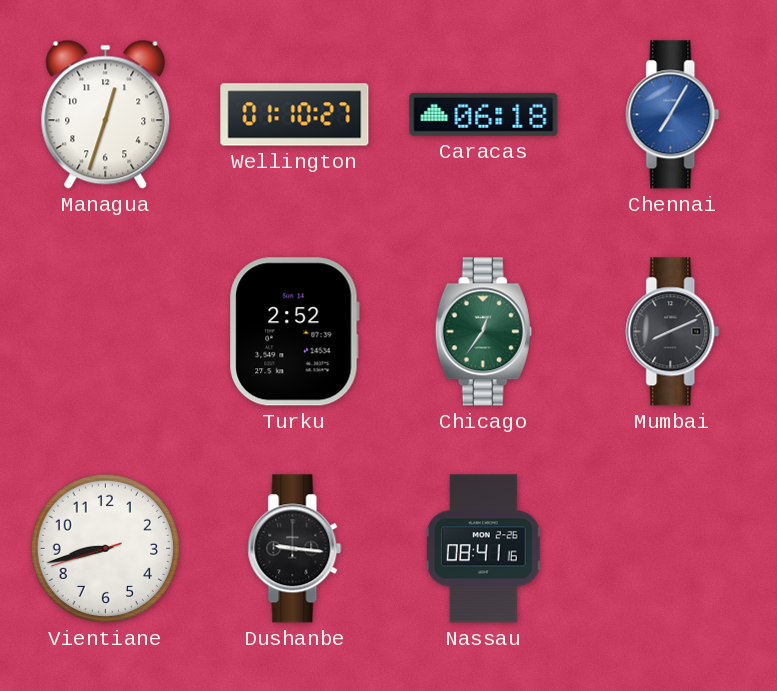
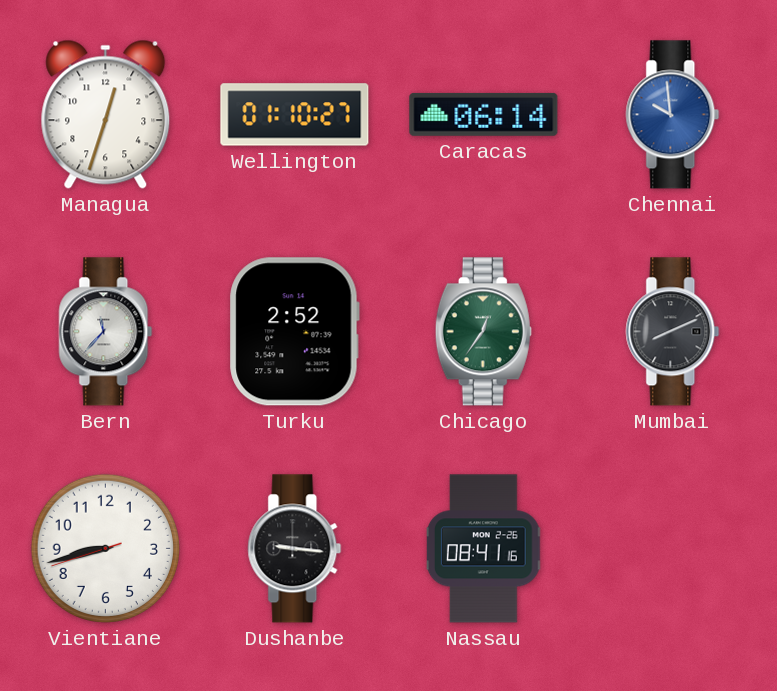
Caracas: 06:18 -> 06:14 (484, 114)
Chennai: 7:05 -> 9:59 (673, 115)
Bern: none -> 11:37 (106, 332)
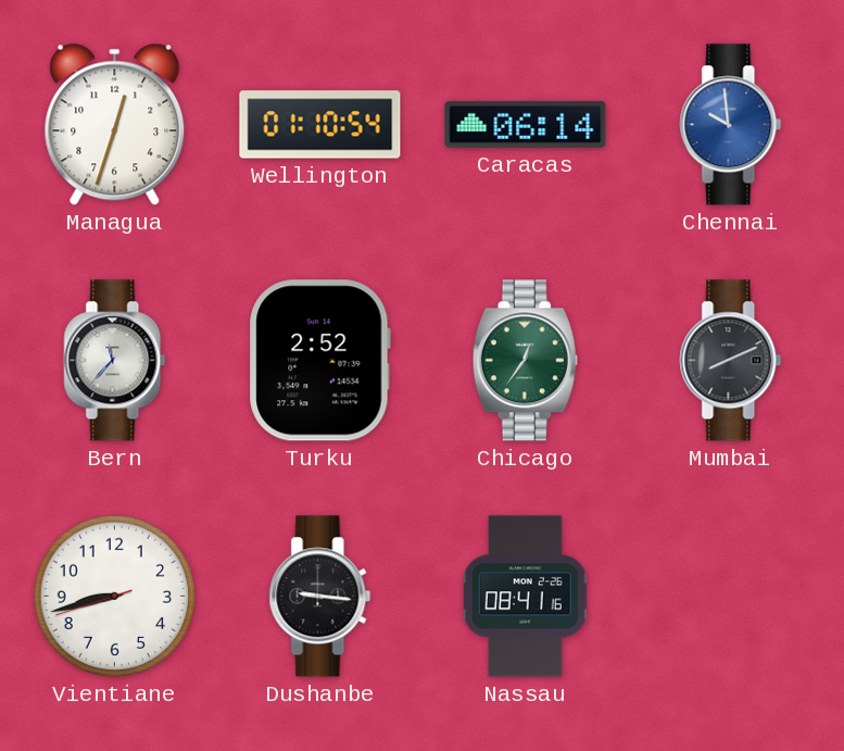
Wellington: 01:10:27 -> 01:10:54 (320, 125)
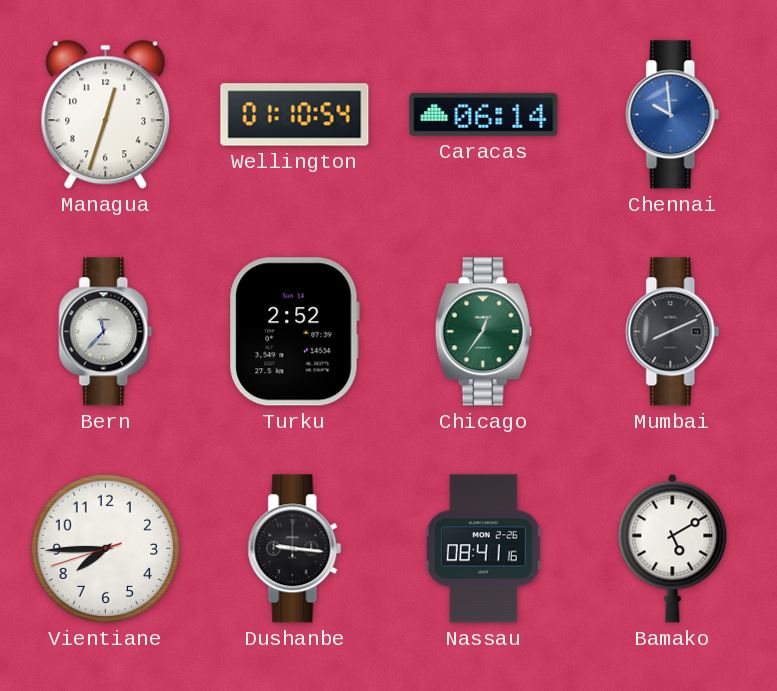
Vientiane: 8:42 -> 7:44 (105, 548)
Bamako: none -> 5:10 (673, 548)
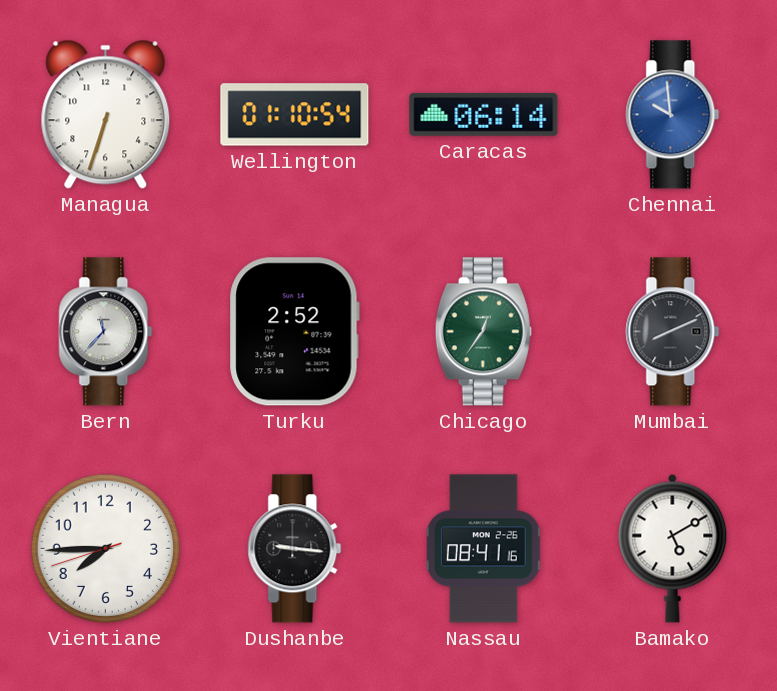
Managua: 12:33 -> 6:33 (106, 114)
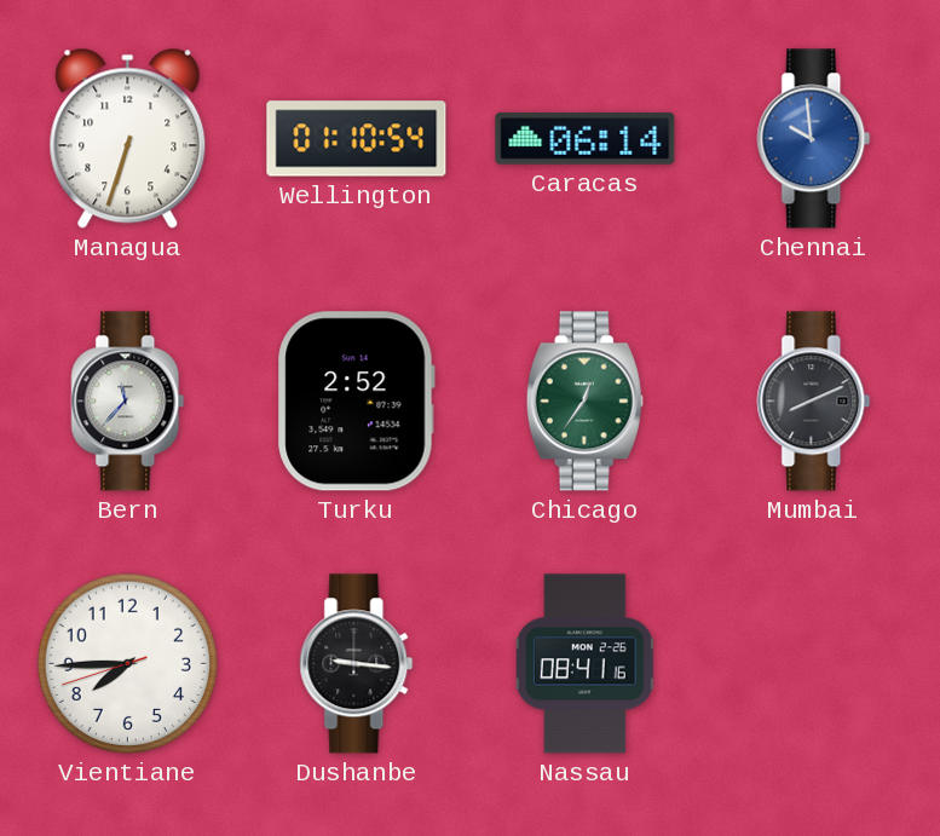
Bamako: 5:10 -> none (673, 548)
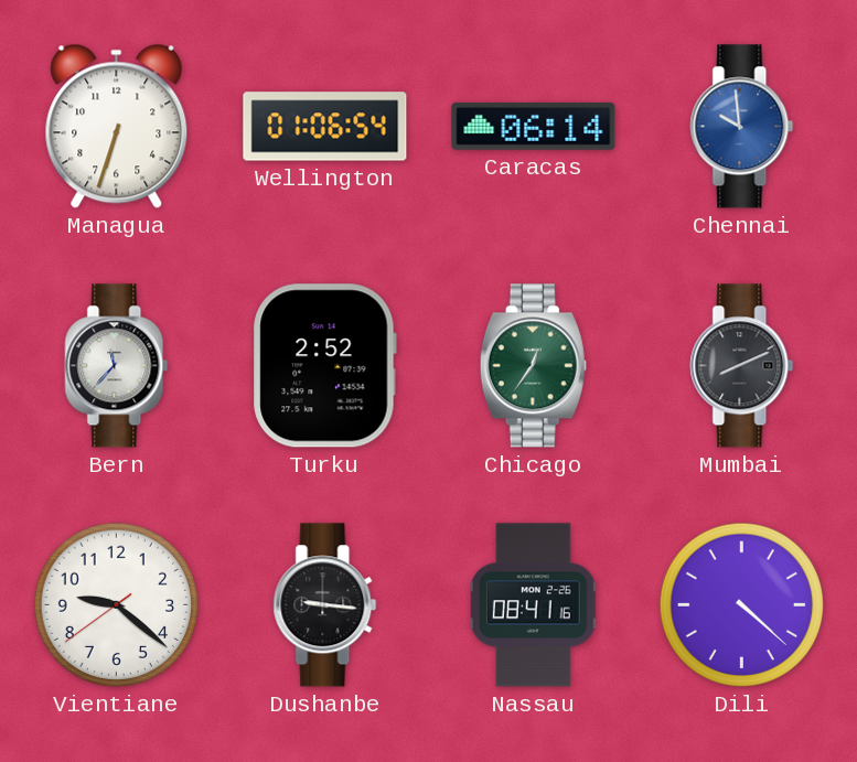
Wellington: 01:10 -> 01:06 (325, 127)
Vientiane: 7:44 -> 9:21 (116, 604)
Dili: none -> 4:22 (741, 604)
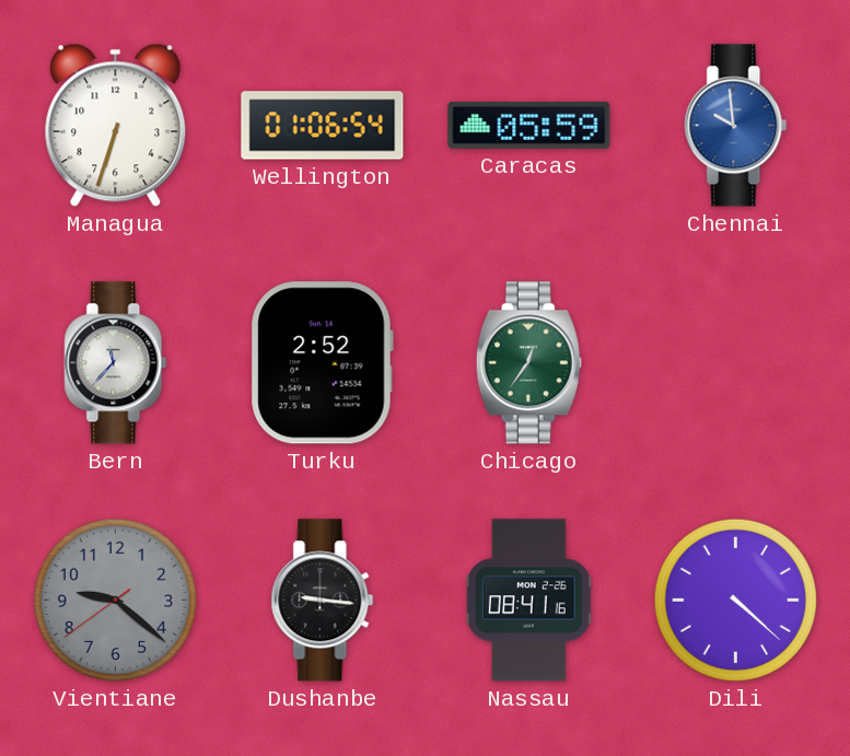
Caracas: 06:14 -> 05:59 (529, 125)
Mumbai: 8:11 -> none (742, 366)
Vientiane dial: white -> grey (115, 600)
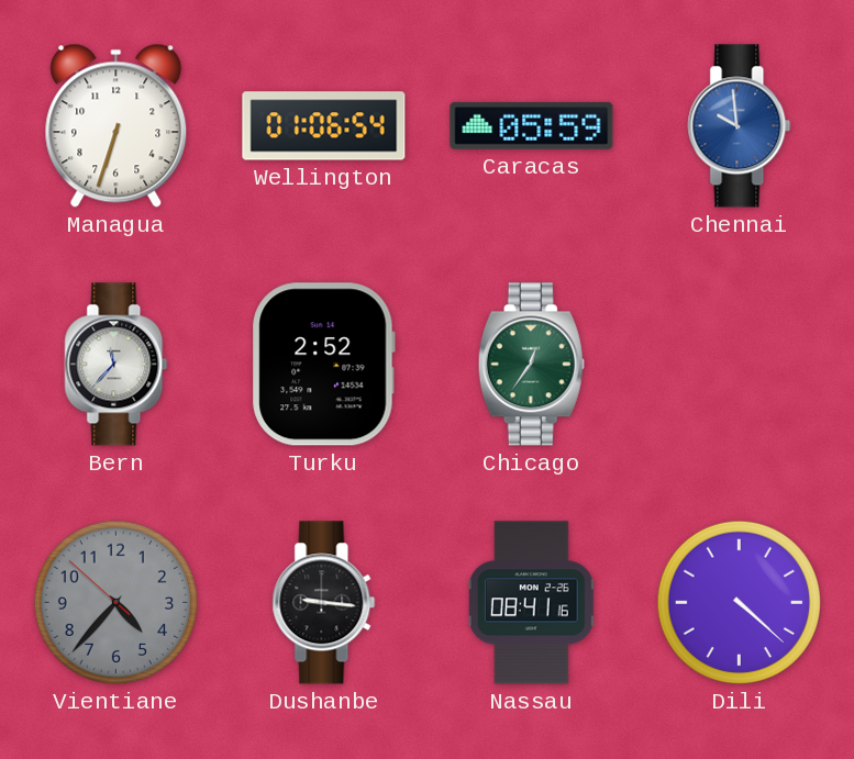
Vientiane: 9:21 -> 4:36 (115, 602)
